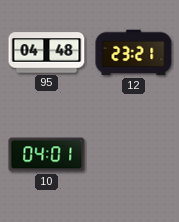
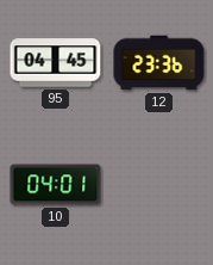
95: 04:48 -> 04:45 (56, 63)
12: 23:21 -> 23:36 (159, 63)
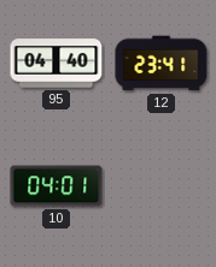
95: 04:45 -> 04:40 (57, 64)
12: 23:36 -> 23:41 (162, 64)
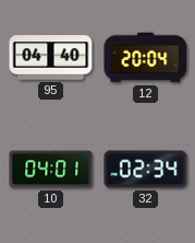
12: 23:41 -> 20:04 (146, 58)
32: none -> 02:34 (146, 170)
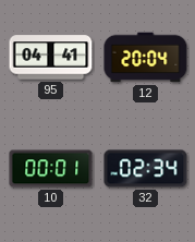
95: 04:40 -> 04:41 (51, 58)
10: 04:01 -> 00:01 (51, 169)
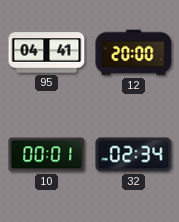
12: 20:04 -> 20:00 (134, 53)
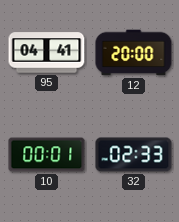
32: 02:34 -> 02:33 (134, 155)
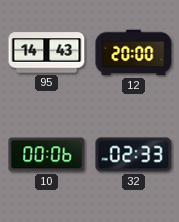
95: 04:41 -> 14:43 (47, 53)
10: 00:01 -> 00:06 (47, 155)
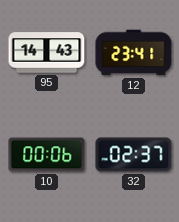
12: 20:00 -> 23:41 (134, 53)
32: 02:33 -> 02:37 (134, 155)
